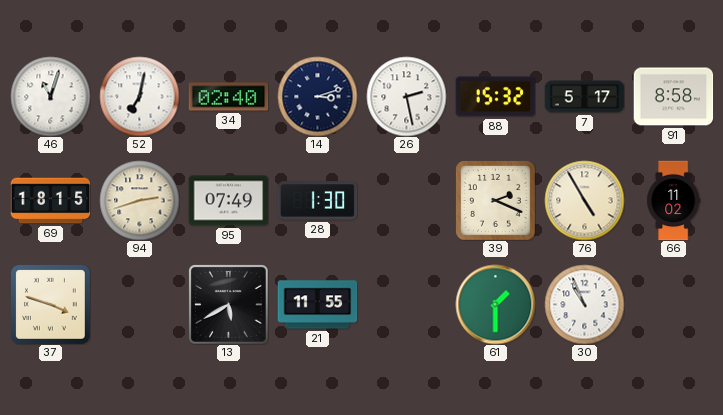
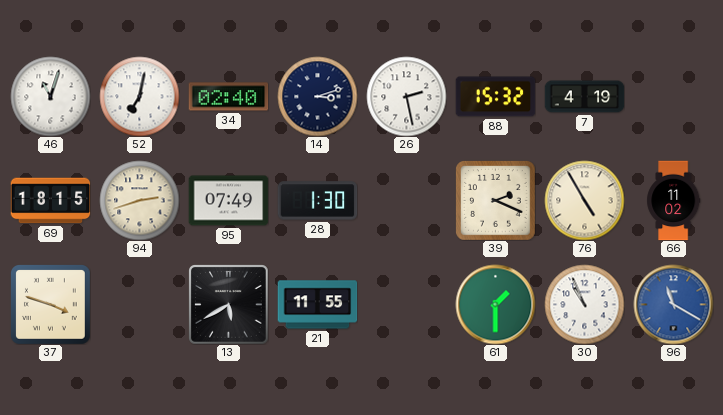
7: 5:17 -> 4:19 (584, 97)
91: 8:58 -> none (673, 97)
96: none -> 11:20 (673, 304)
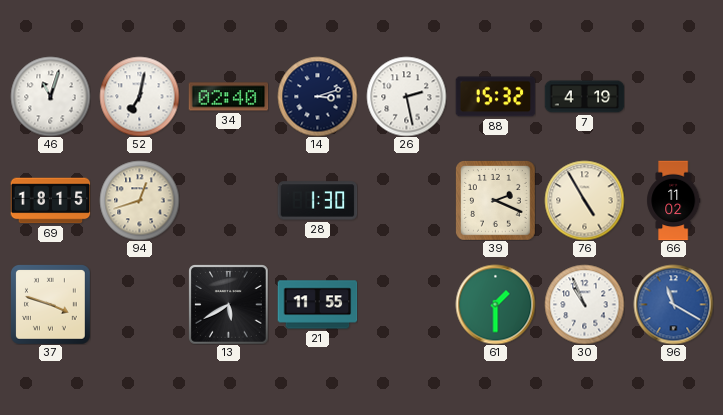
94: 2:42 -> 12:42 (139, 200)
95: 07:49 -> none (228, 201)
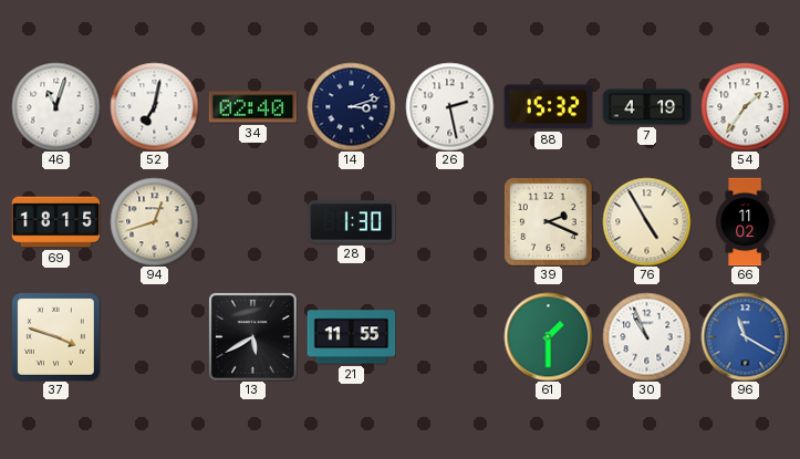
54: none -> 1:36 (745, 106)
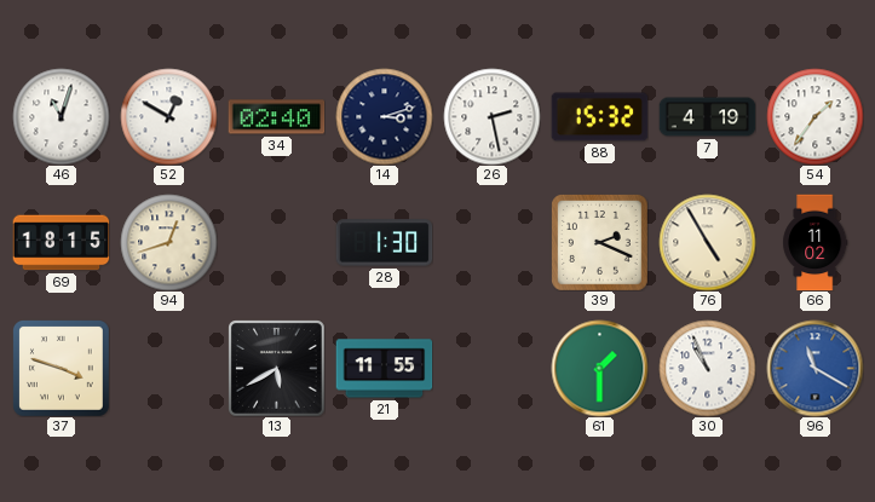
52: 7:02 -> 12:50 (168, 116)
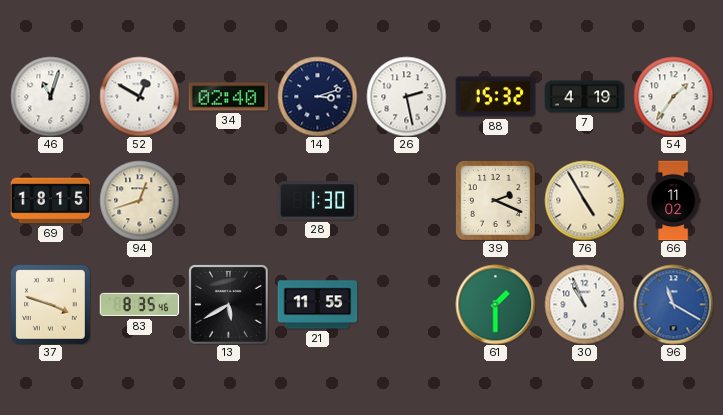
83: none -> 8:35 (139, 305)
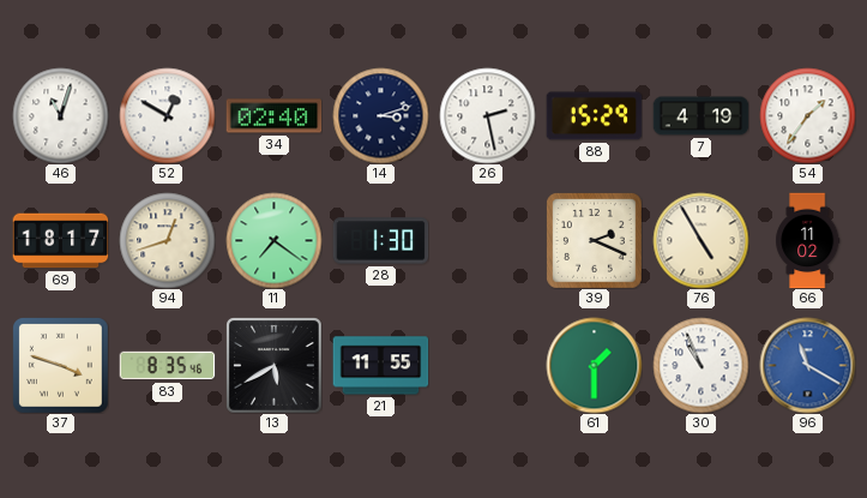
88: 15:32 -> 15:29 (594, 116)
69: 18:15 -> 18:17 (60, 241)
11: none -> 7:21 (273, 240)
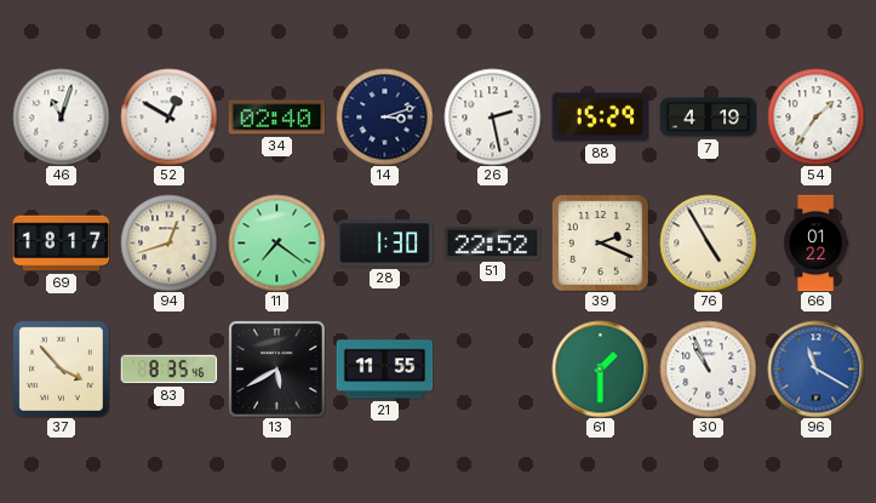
51: none -> 22:52 (492, 242)
66: 11:02 -> 01:22 (817, 242)
37: 3:48 -> 3:53 (62, 370)
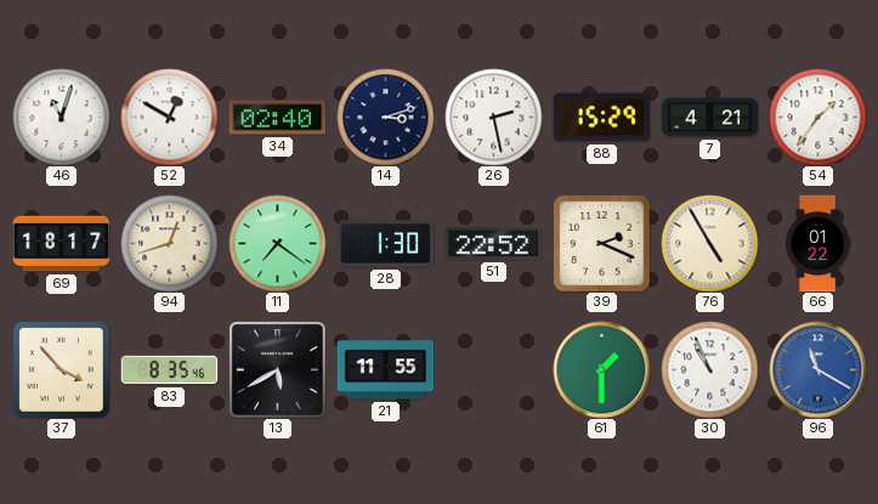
7: 4:19 -> 4:21 (709, 118)
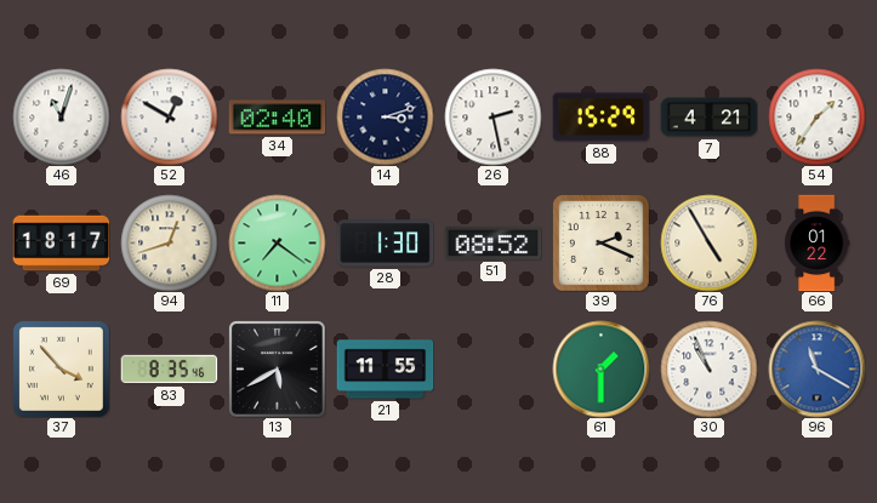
51: 22:52 -> 08:52 (492, 242)
